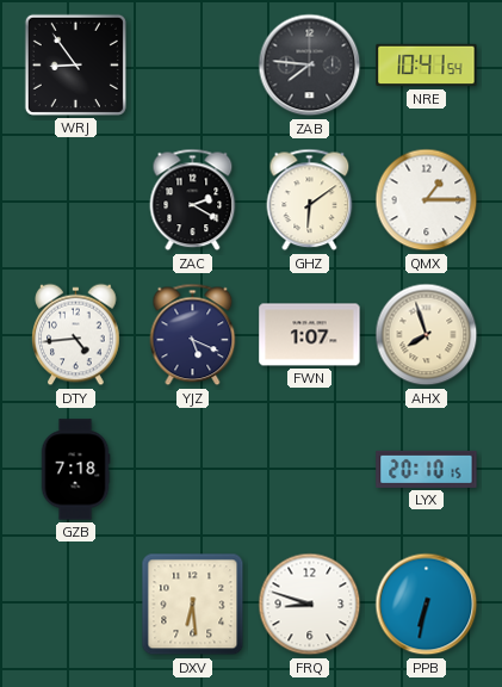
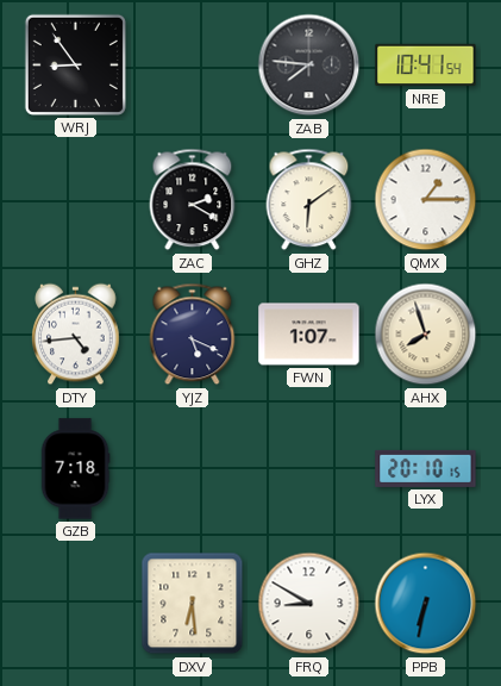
FRQ: 8:48 -> 8:50 (309, 604)
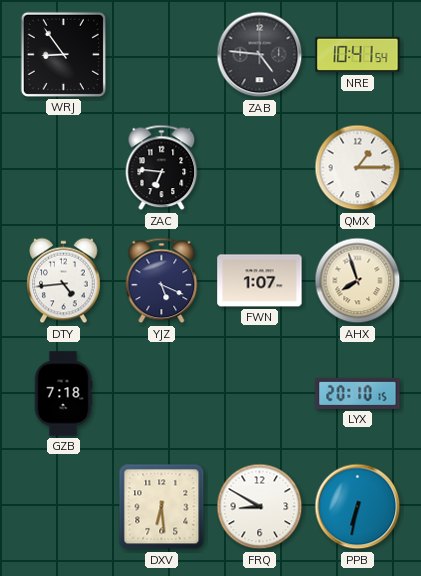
ZAB: 7:46 -> 4:46 (260, 55)
ZAC: 2:20 -> 6:46 (162, 168)
GHZ: 6:09 -> none (309, 200)
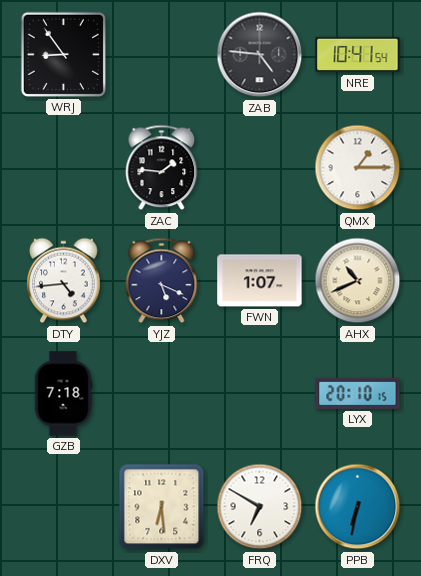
ZAC: 6:46 -> 1:46 (162, 168)
AHX: 7:57 -> 10:41 (358, 281)
FRQ: 8:50 -> 6:50 (260, 507)
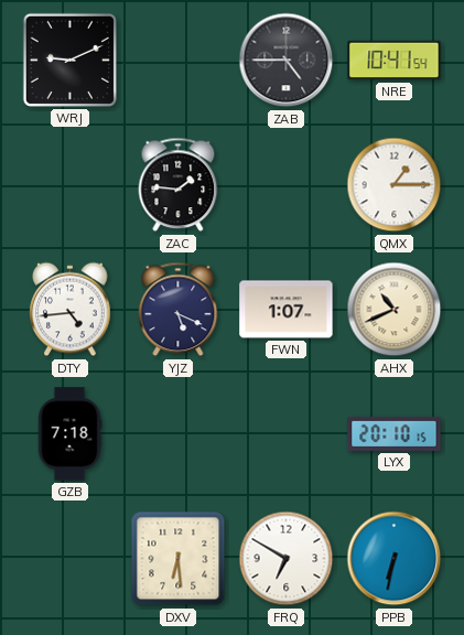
WRJ: 8:54 -> 9:11 (69, 60)
ZAB: 4:46 -> 4:45 (287, 61)
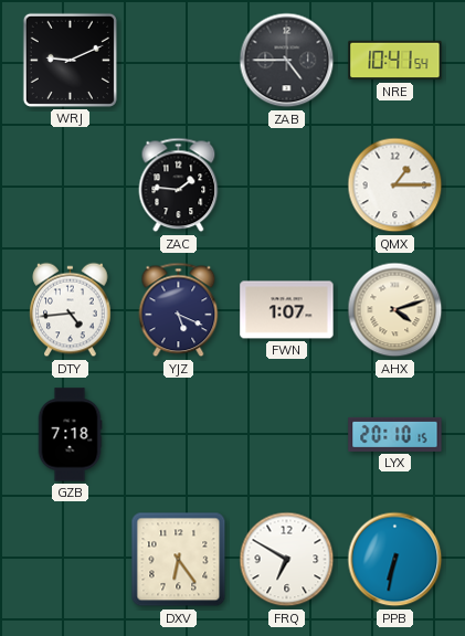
AHX: 10:41 -> 4:12 (395, 310)
DXV: 6:29 -> 6:24 (179, 560)
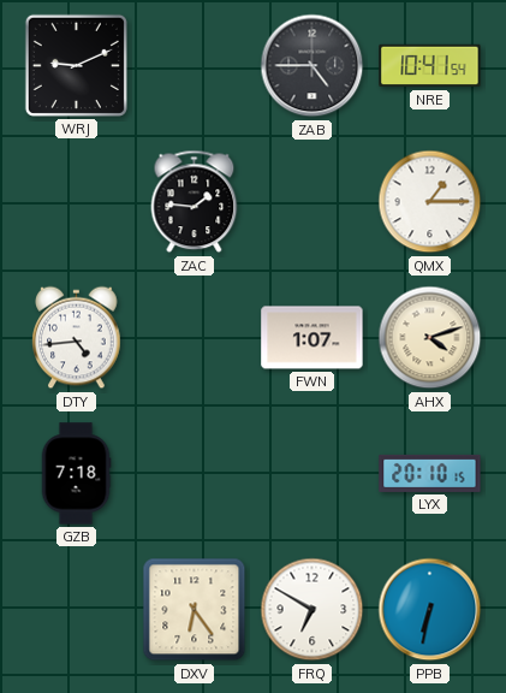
YJZ: 5:19 -> none (179, 310)
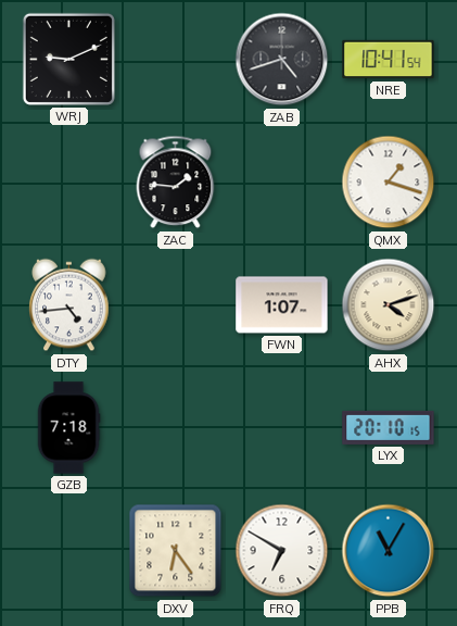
ZAB: 4:45 -> 4:42 (282, 60)
QMX: 1:15 -> 1:18 (389, 183)
PPB: 6:32 -> 11:05 (389, 551)
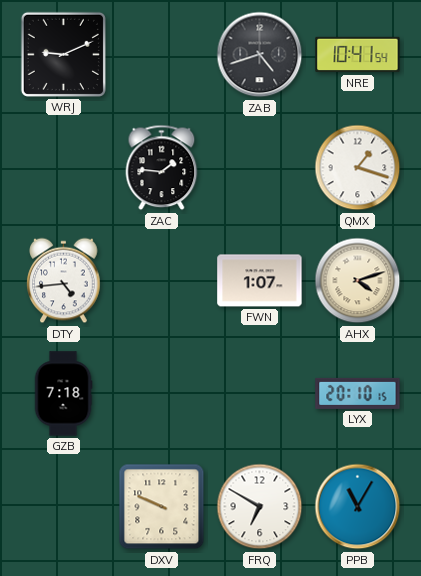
DXV: 6:24 -> 9:49 (162, 507)
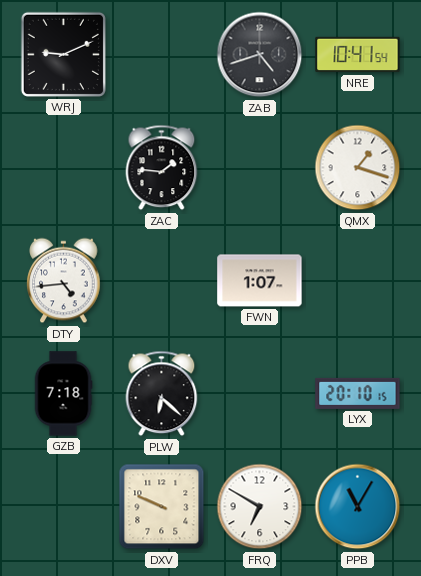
AHX: 4:12 -> none (358, 281)
PLW: none -> 6:22 (162, 394)
